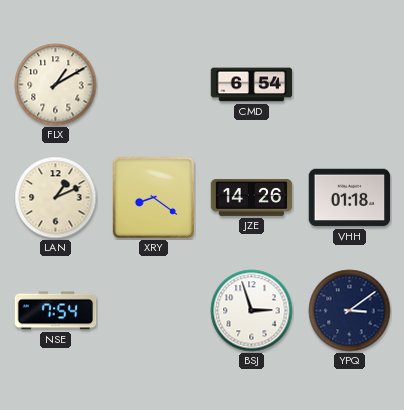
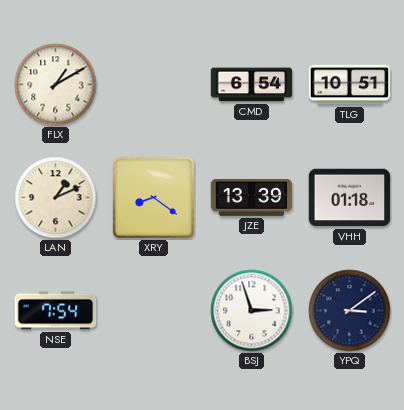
TLG: none -> 10:51 (350, 85)
JZE: 14:26 -> 13:39 (252, 198)
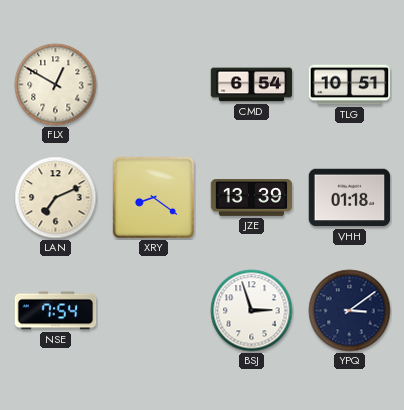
FLX: 1:10 -> 12:50 (56, 85)
LAN: 1:11 -> 7:11 (56, 198)
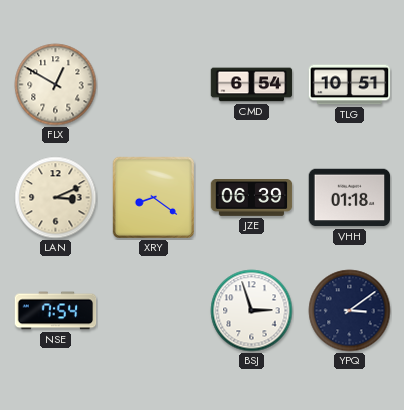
LAN: 7:11 -> 3:11 (56, 198)
JZE: 13:39 -> 06:39 (252, 198)
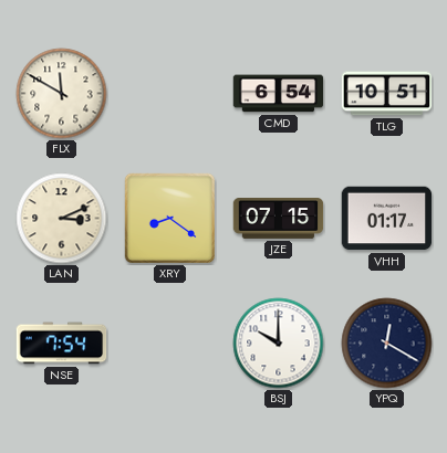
FLX: 12:50 -> 11:50 (62, 94)
JZE: 06:39 -> 07:15 (279, 219)
VHH: 01:18 -> 01:17 (387, 219)
BSJ: 2:57 -> 10:00 (279, 344)
YPQ: 3:09 -> 12:20 (387, 344)
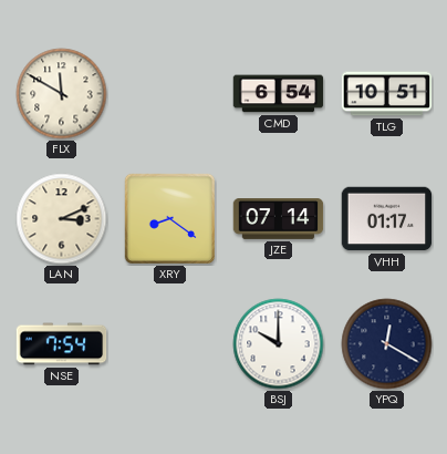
JZE: 07:15 -> 07:14 (279, 219)
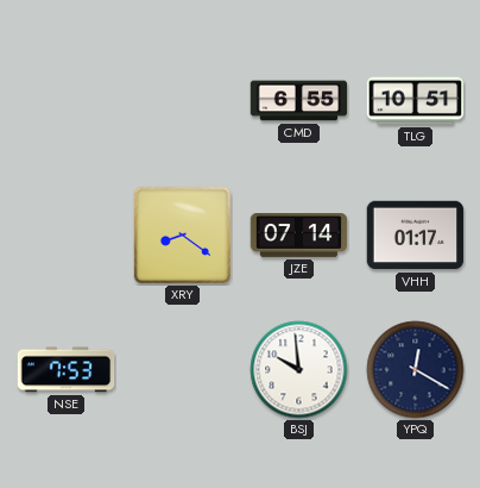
FLX: 11:50 -> none (62, 94)
CMD: 6:54 -> 6:55 (299, 101)
LAN: 3:11 -> none (62, 219)
NSE: 7:54 -> 7:53 (67, 370)
BSJ: 10:00 -> 9:59 (299, 370)
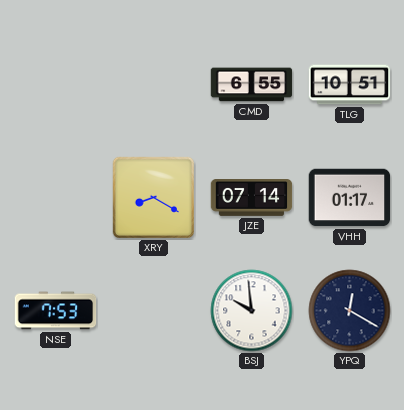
XRY: 8:21 -> 8:20 (153, 197)
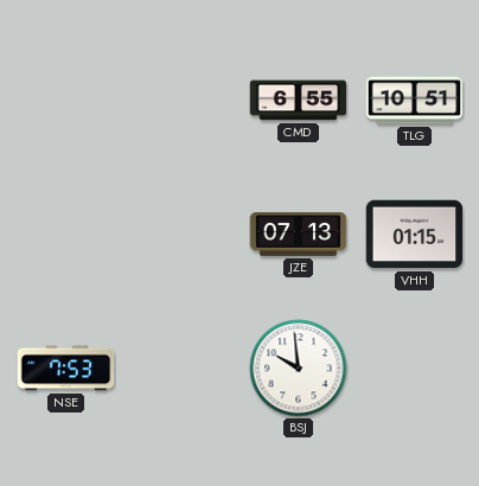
XRY: 8:20 -> none (153, 197)
JZE: 07:14 -> 07:13 (299, 235)
VHH: 01:17 -> 01:15 (415, 235)
YPQ: 12:20 -> none (350, 311)
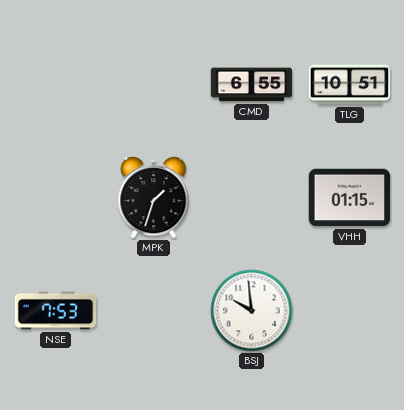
MPK: none -> 1:33 (154, 198)
JZE: 07:13 -> none (299, 235)
